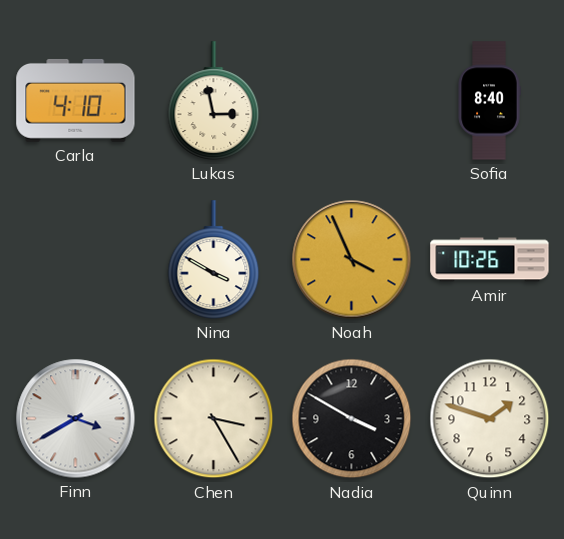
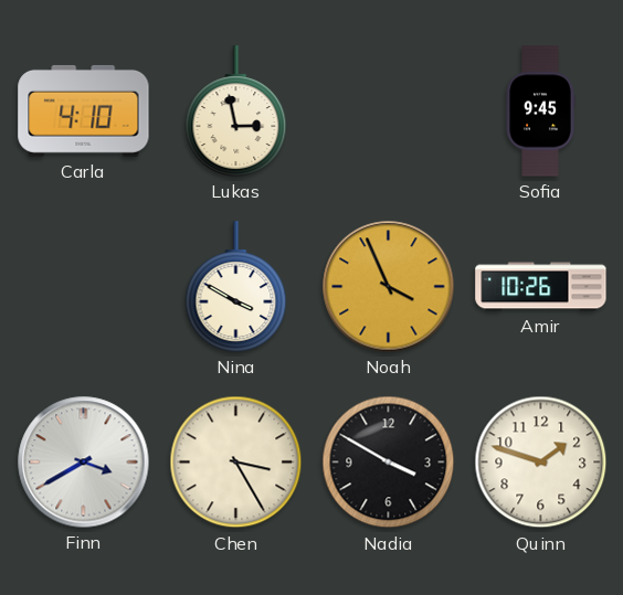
Sofia: 8:40 -> 9:45 (540, 111)
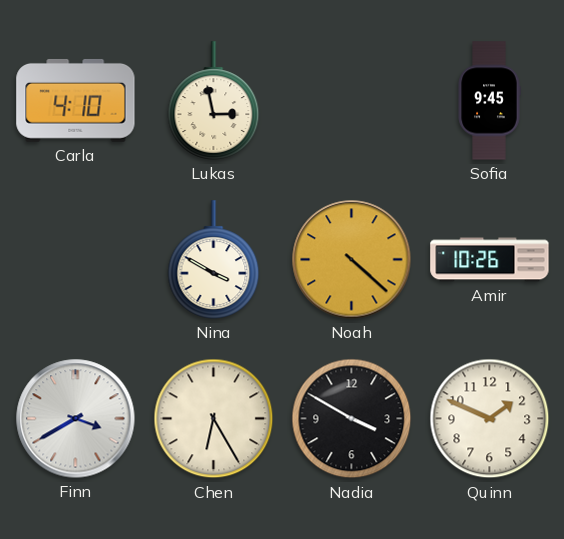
Noah: 3:56 -> 4:22 (352, 260)
Chen: 3:25 -> 6:25 (214, 419)
Quinn: 1:48 -> 1:49 (490, 419)
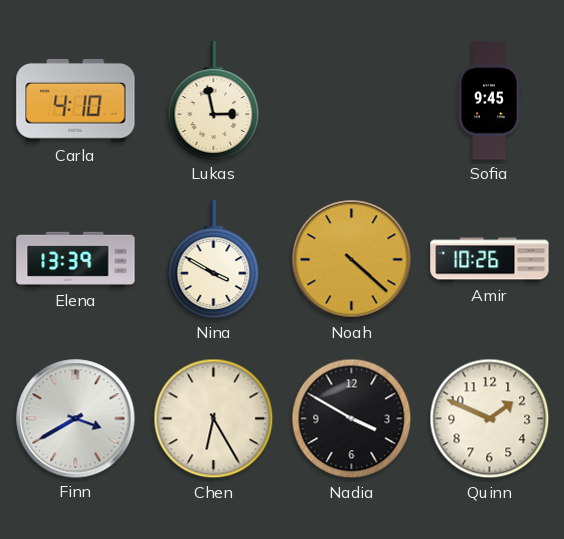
Elena: none -> 13:39 (76, 259)
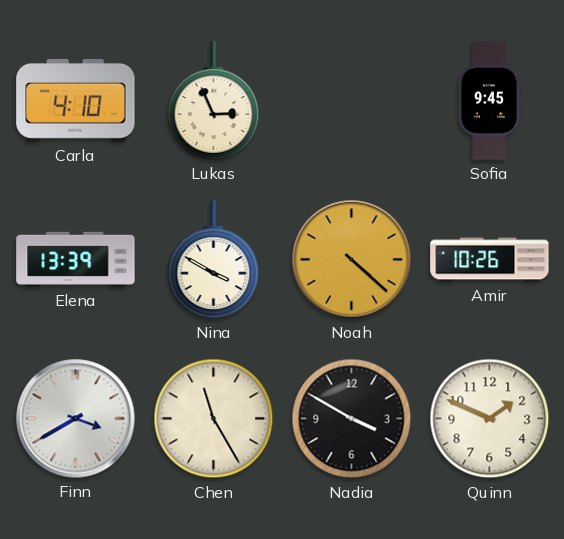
Lukas: 2:58 -> 2:56 (214, 101)
Chen: 6:25 -> 11:25 (214, 419)
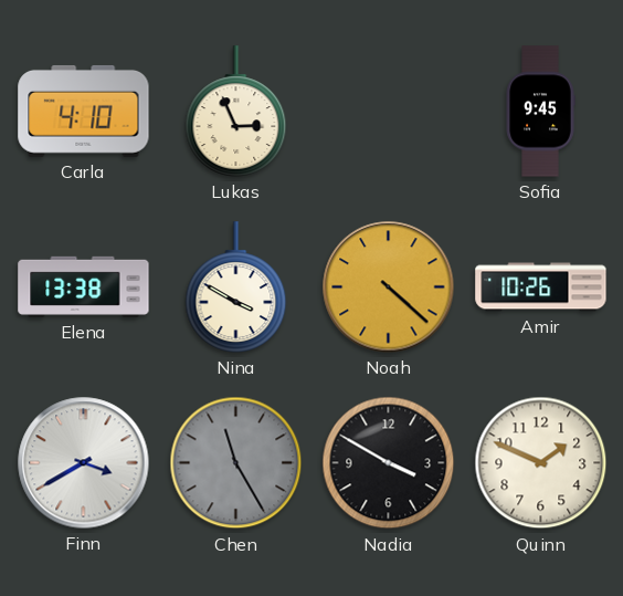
Elena: 13:39 -> 13:38 (84, 286)
Chen dial: cream -> grey (236, 463)
